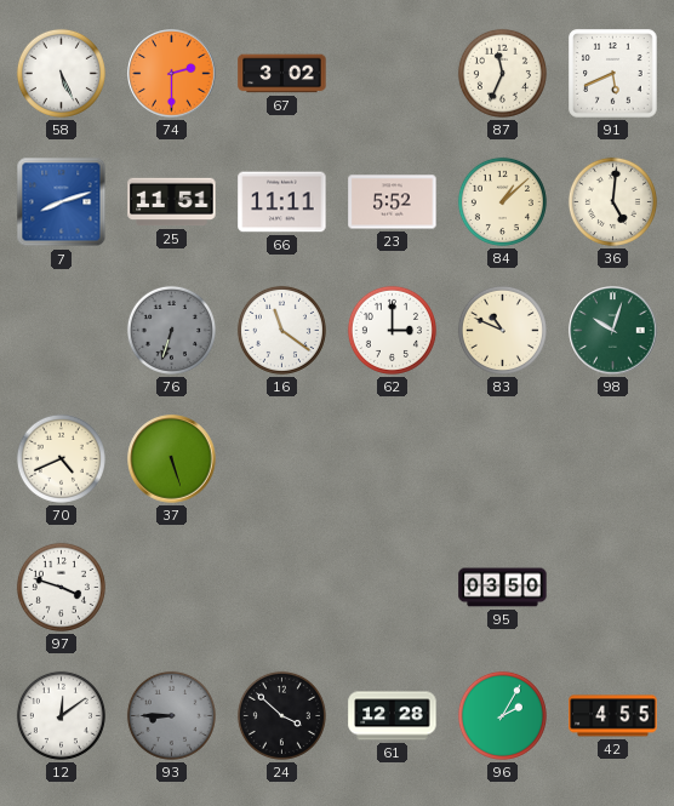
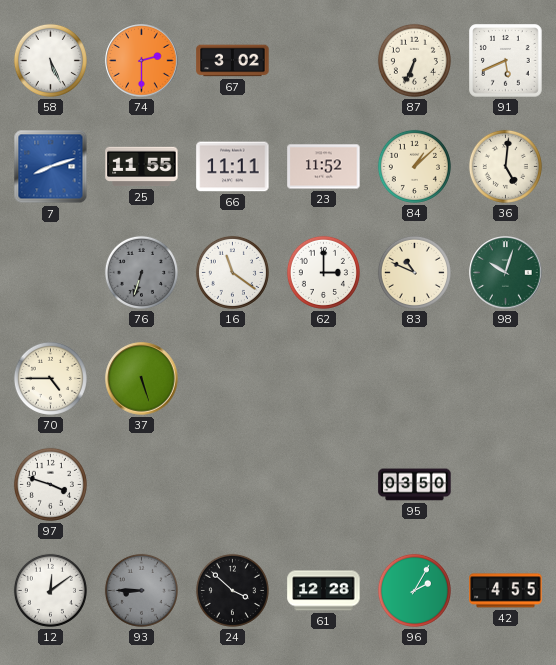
87: 11:34 -> 6:34 (414, 60)
25: 11:51 -> 11:55 (142, 167)
23: 5:52 -> 11:52 (324, 167)
70: 4:41 -> 4:45 (50, 378)
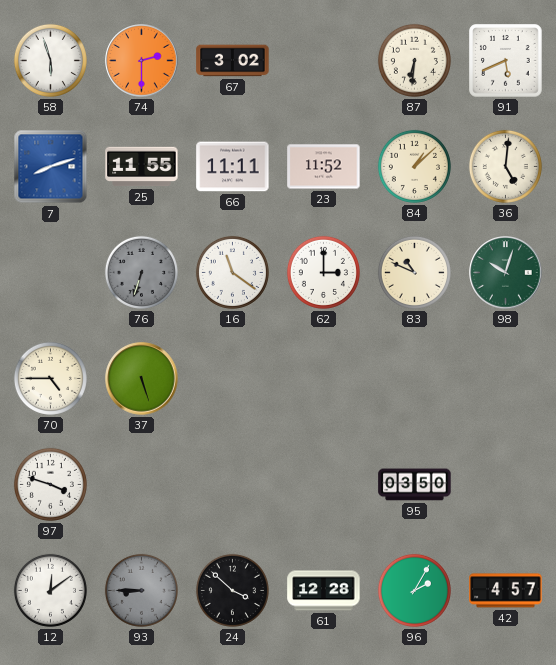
58: 5:26 -> 5:57 (50, 60)
87: 6:34 -> 6:31 (414, 60)
42: 4:55 -> 4:57 (506, 591)
